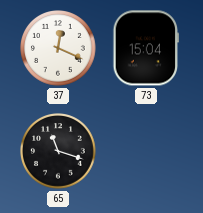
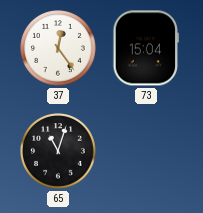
37: 12:19 -> 12:24 (59, 49)
65: 11:18 -> 11:03 (59, 152)
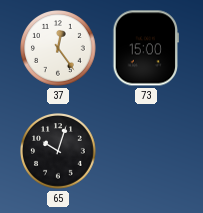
73: 15:04 -> 15:00 (145, 48)
65: 11:03 -> 10:03 (59, 152)
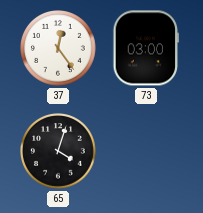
73: 15:00 -> 03:00 (145, 48)
65: 10:03 -> 4:03 (59, 152)
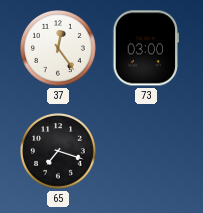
65: 4:03 -> 7:18 (59, 152)
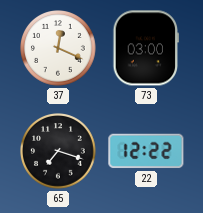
37: 12:24 -> 12:19 (59, 49)
22: none -> 12:22 (146, 151)
